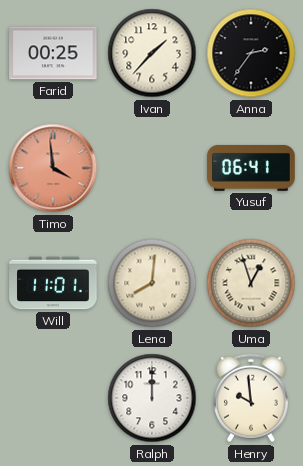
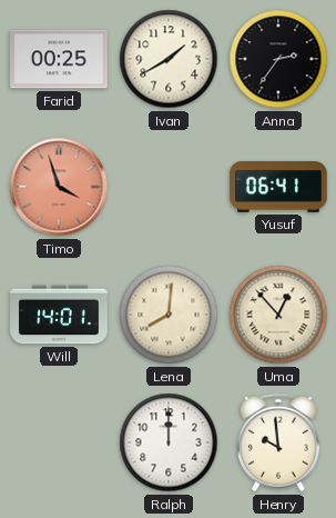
Ivan: 1:37 -> 1:40 (169, 59)
Timo: 3:59 -> 3:57 (59, 187)
Will: 11:01 -> 14:01 (59, 315)
Uma: 12:57 -> 12:53 (278, 315)
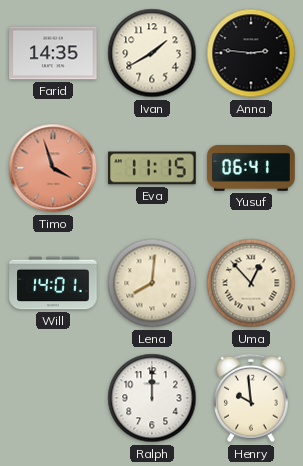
Farid: 00:25 -> 14:35 (53, 53)
Anna: 2:36 -> 2:46 (251, 53)
Eva: none -> 11:15 (152, 168)
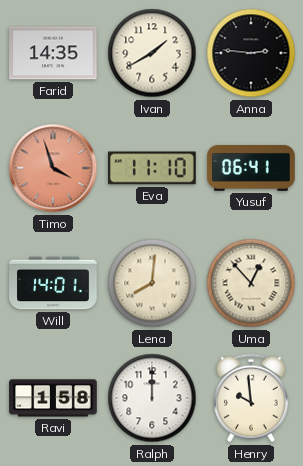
Eva: 11:15 -> 11:10 (152, 168)
Ravi: none -> 1:58 (53, 398)
